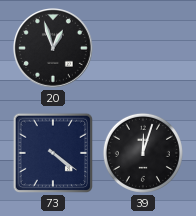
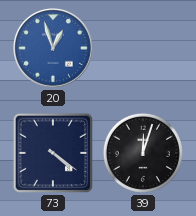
20 dial: black -> blue (54, 49)
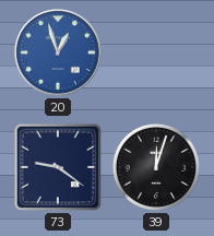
73: 4:21 -> 9:21 (58, 167)
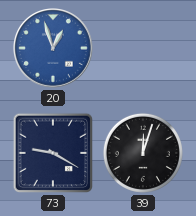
73: 9:21 -> 9:20 (53, 153)
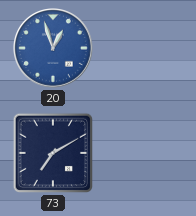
73: 9:20 -> 7:10 (53, 153)
39: 12:03 -> none (143, 153)
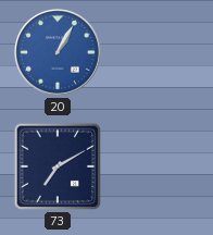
20: 12:57 -> 1:05 (59, 53)
